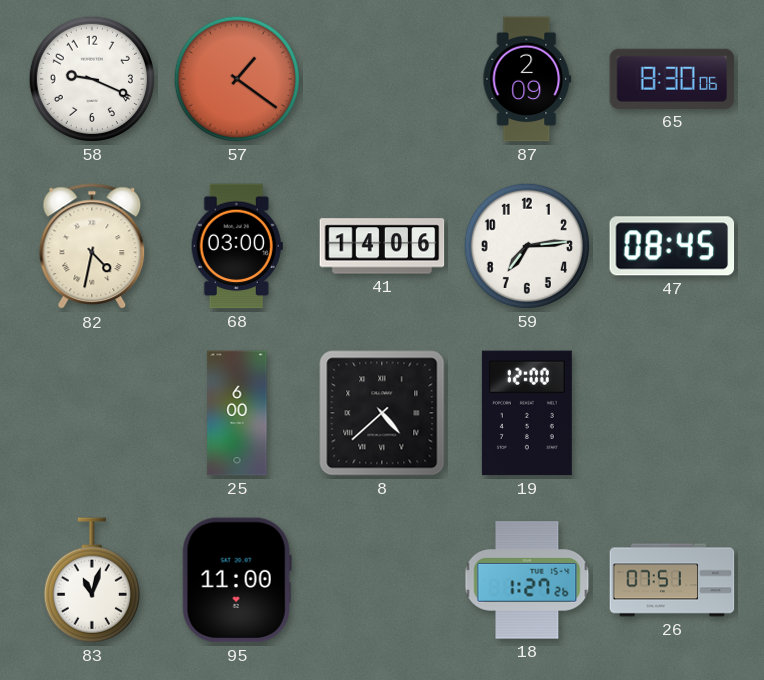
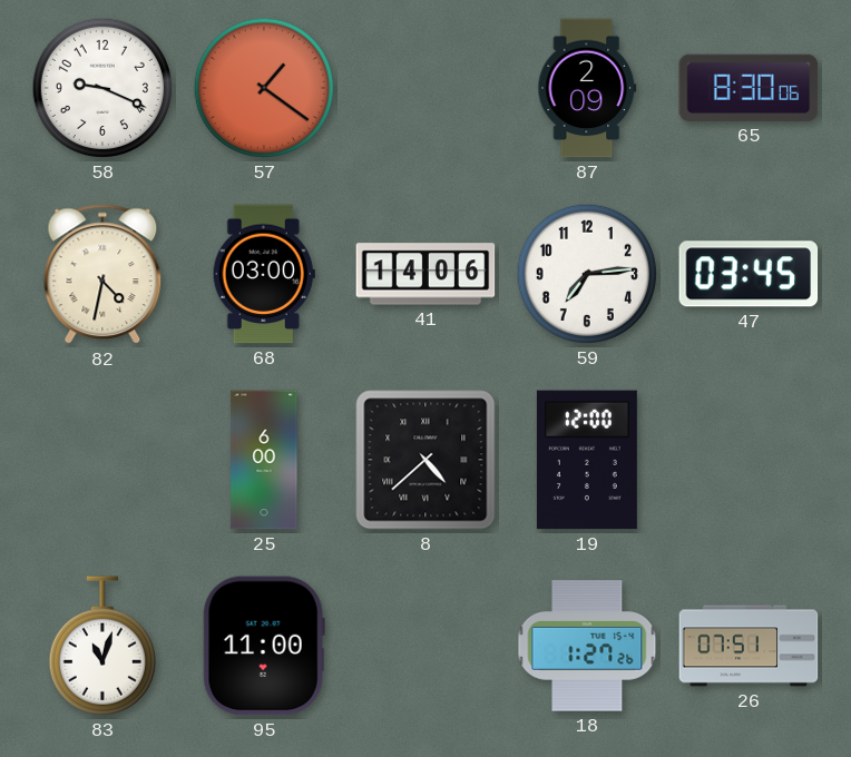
47: 08:45 -> 03:45 (749, 274)
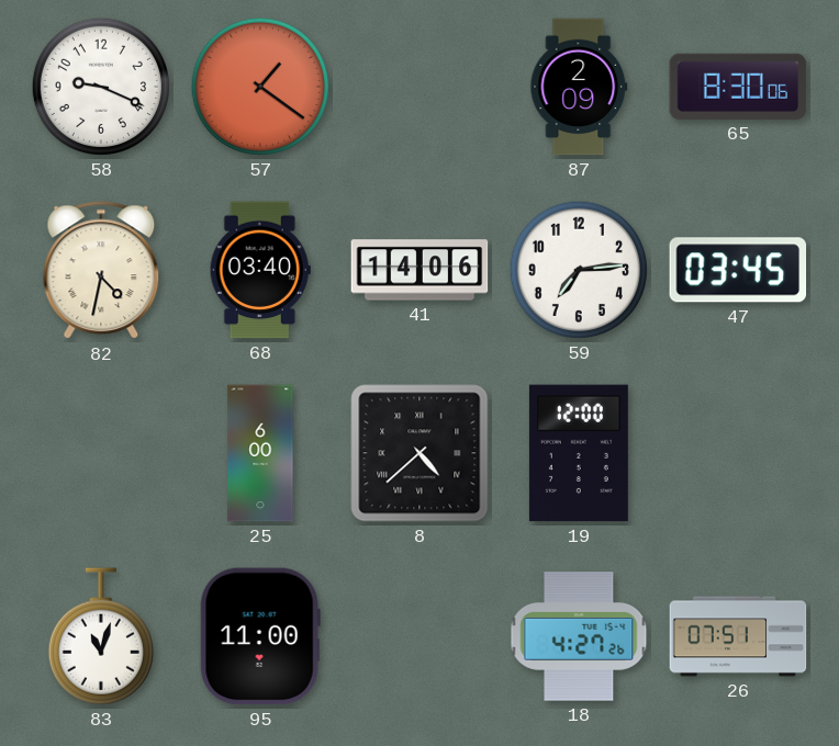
68: 03:00 -> 03:40 (260, 270)
18: 1:27 -> 4:27 (579, 636)
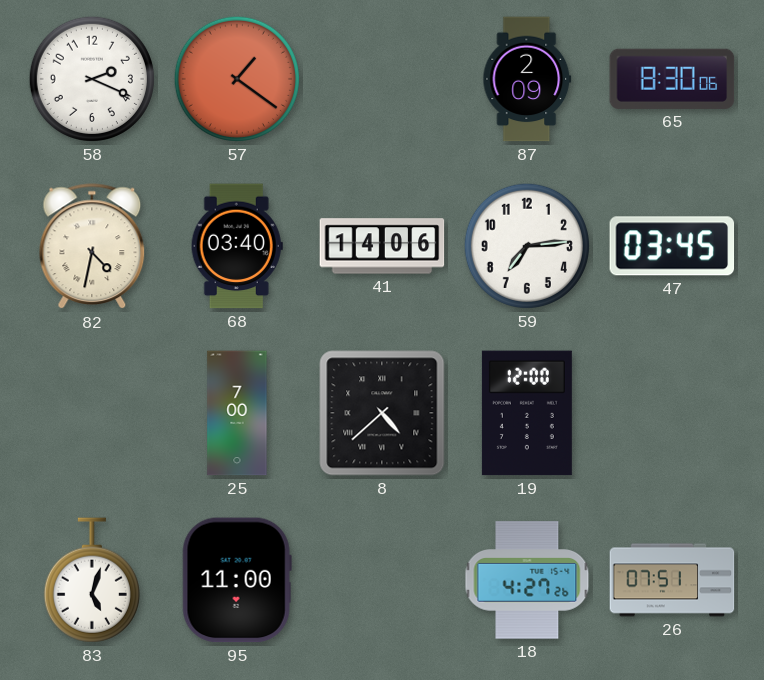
58: 9:19 -> 2:19 (92, 79)
25: 6:00 -> 7:00 (237, 413)
83: 11:03 -> 5:03 (92, 580)
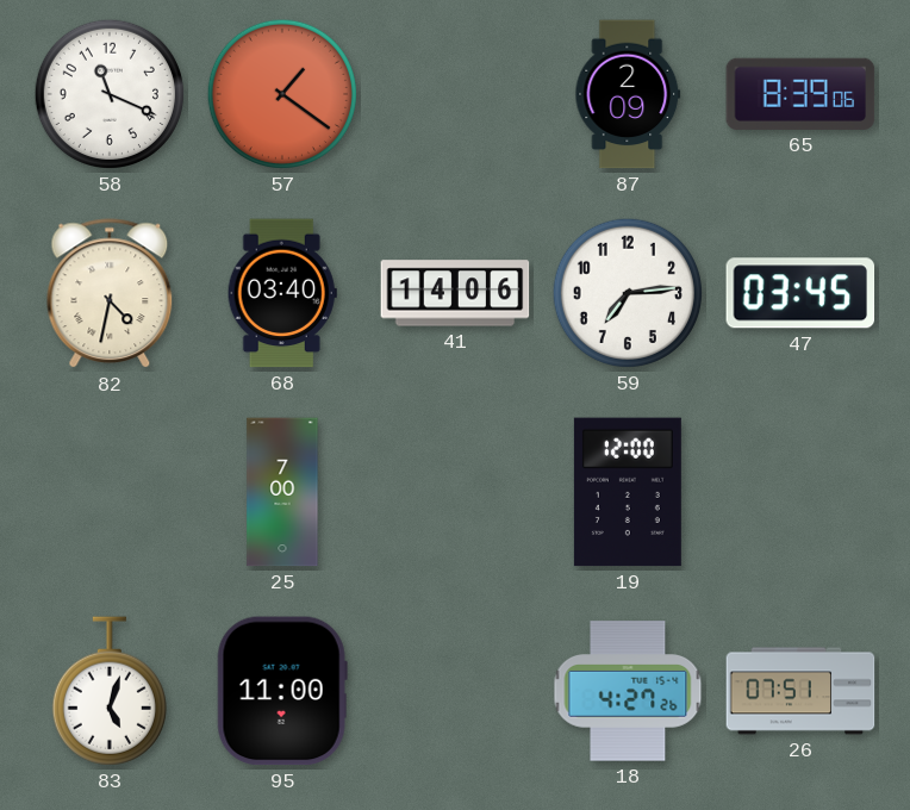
58: 2:19 -> 11:19 (110, 94)
65: 8:30 -> 8:39 (800, 94)
8: 4:38 -> none (382, 413)
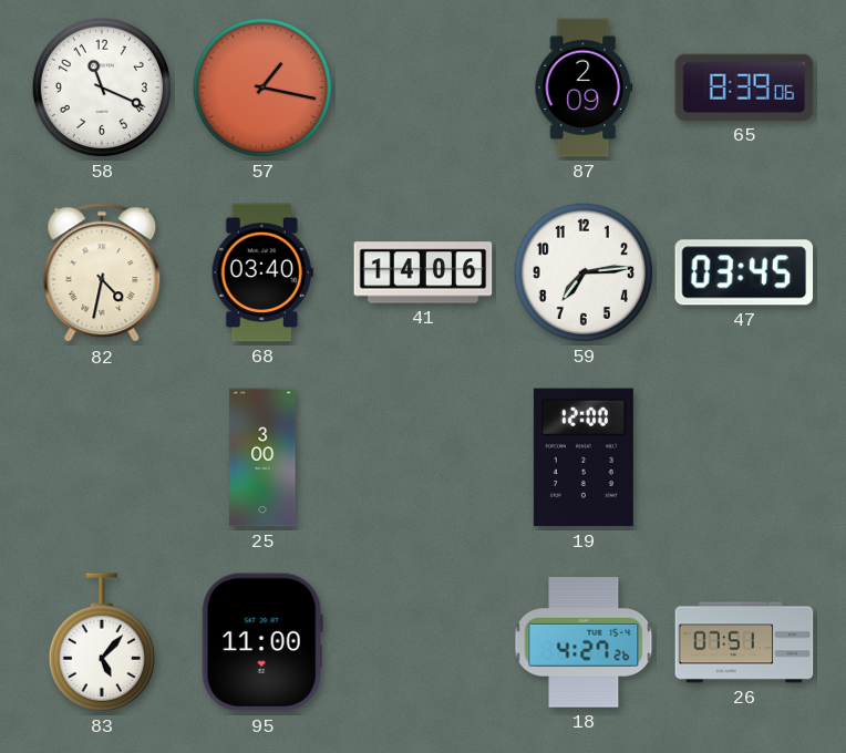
57: 1:21 -> 1:17 (262, 87)
25: 7:00 -> 3:00 (262, 457)
83: 5:03 -> 5:07 (102, 642)
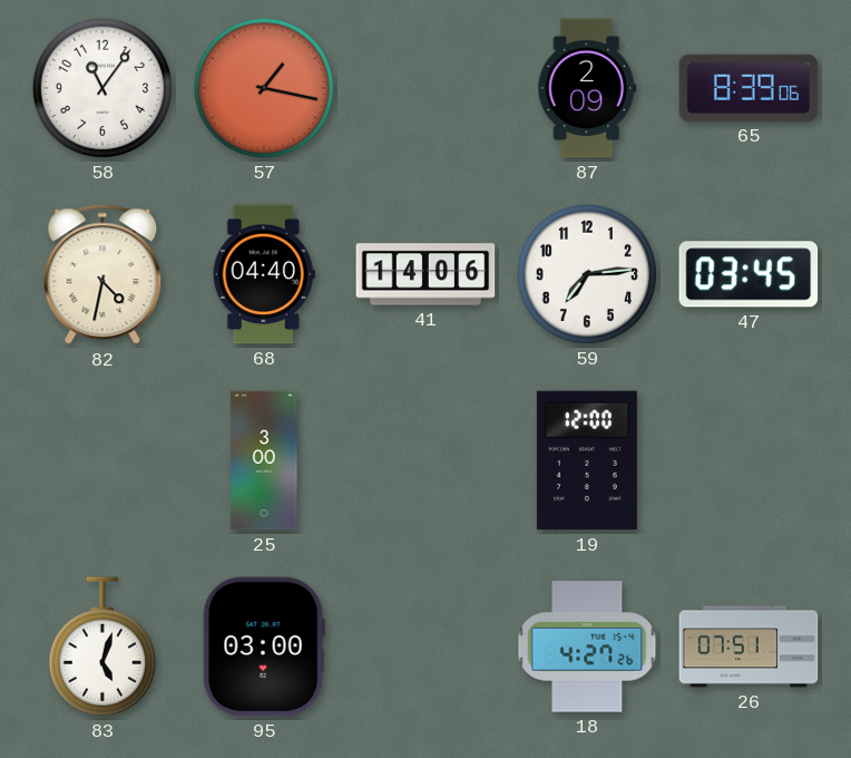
58: 11:19 -> 11:06 (102, 88)
68: 03:40 -> 04:40 (264, 274)
83: 5:07 -> 5:03 (102, 647)
95: 11:00 -> 03:00 (264, 647)
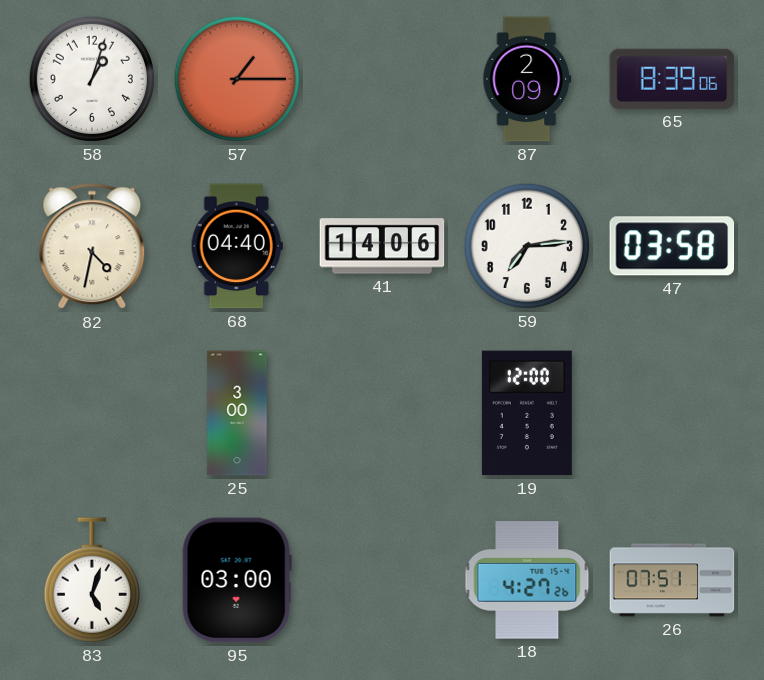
58: 11:06 -> 1:03 (92, 79)
57: 1:17 -> 1:15 (237, 79)
47: 03:45 -> 03:58 (672, 246)
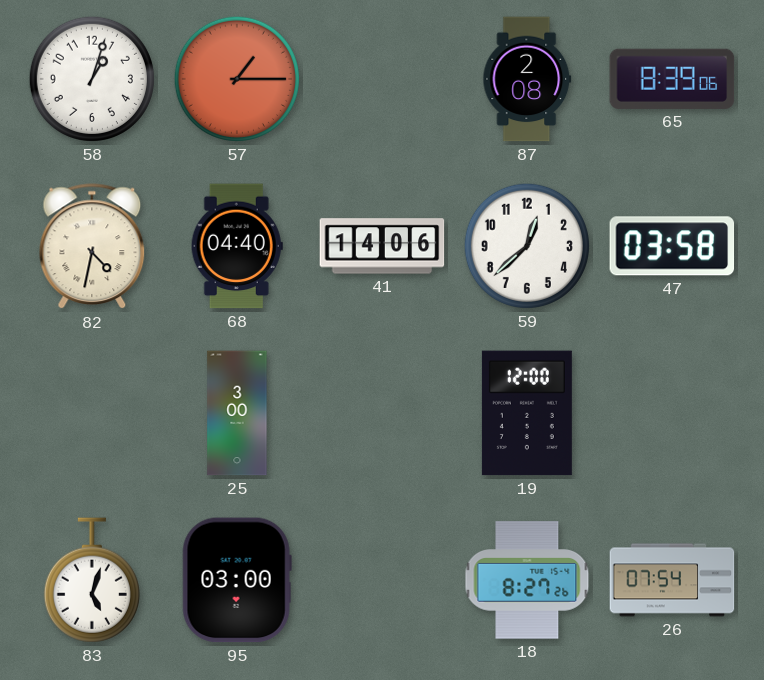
87: 2:09 -> 2:08 (527, 79)
59: 7:14 -> 12:38 (527, 246)
18: 4:27 -> 8:27 (527, 580)
26: 07:51 -> 07:54 (672, 580)
